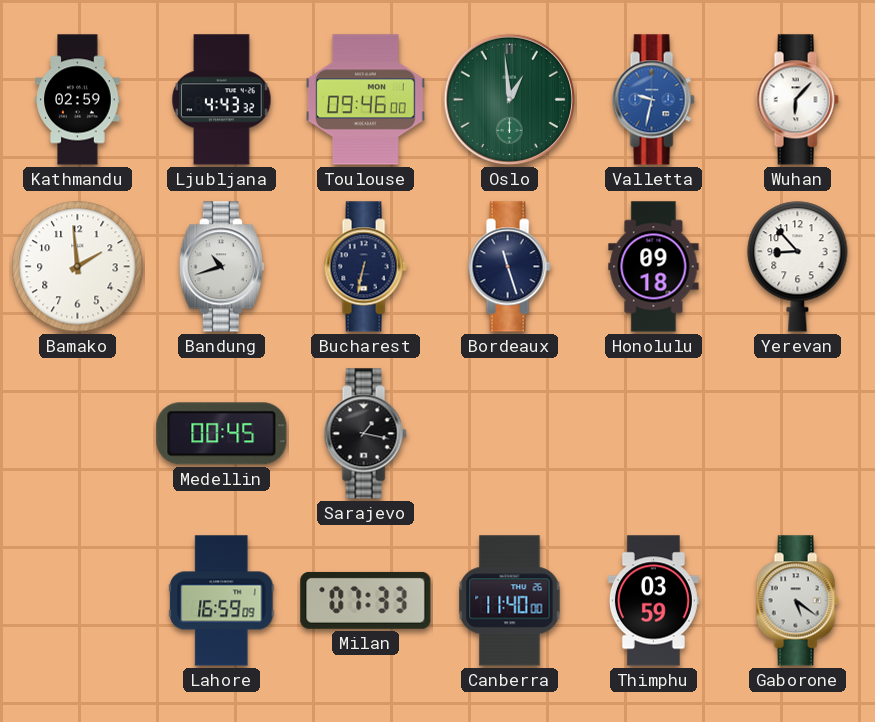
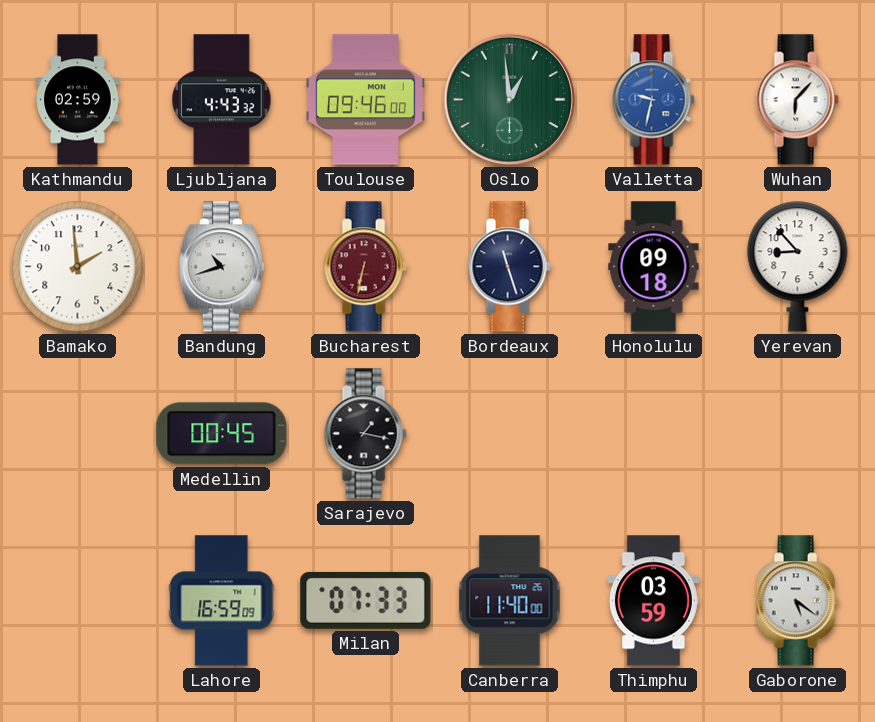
Bucharest dial: navy -> burgundy (365, 267)
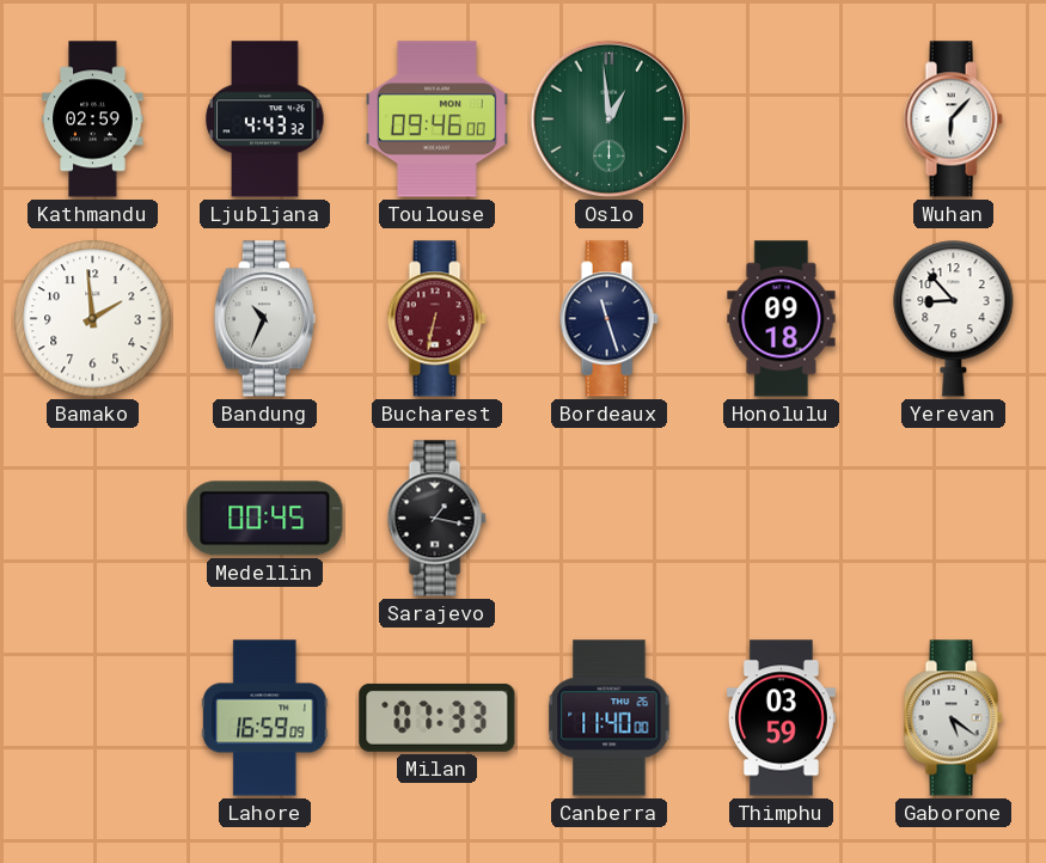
Valletta: 9:32 -> none (653, 100)
Bandung: 10:42 -> 10:34 (264, 319)
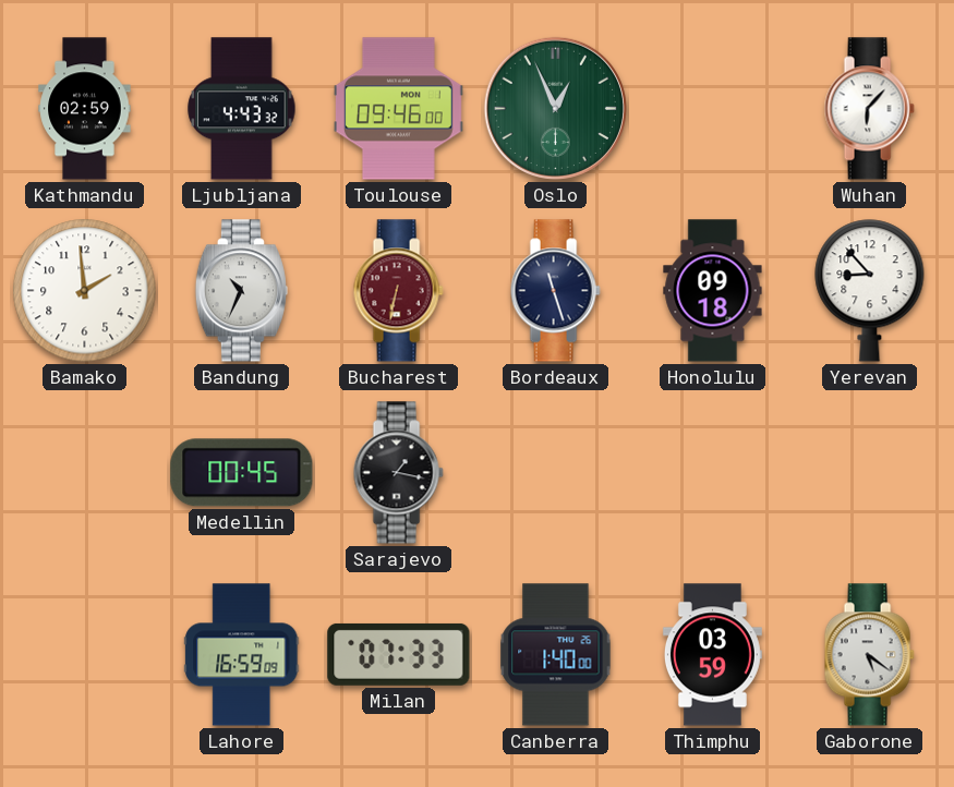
Oslo: 12:59 -> 12:56 (555, 108)
Canberra: 11:40 -> 1:40 (556, 655)
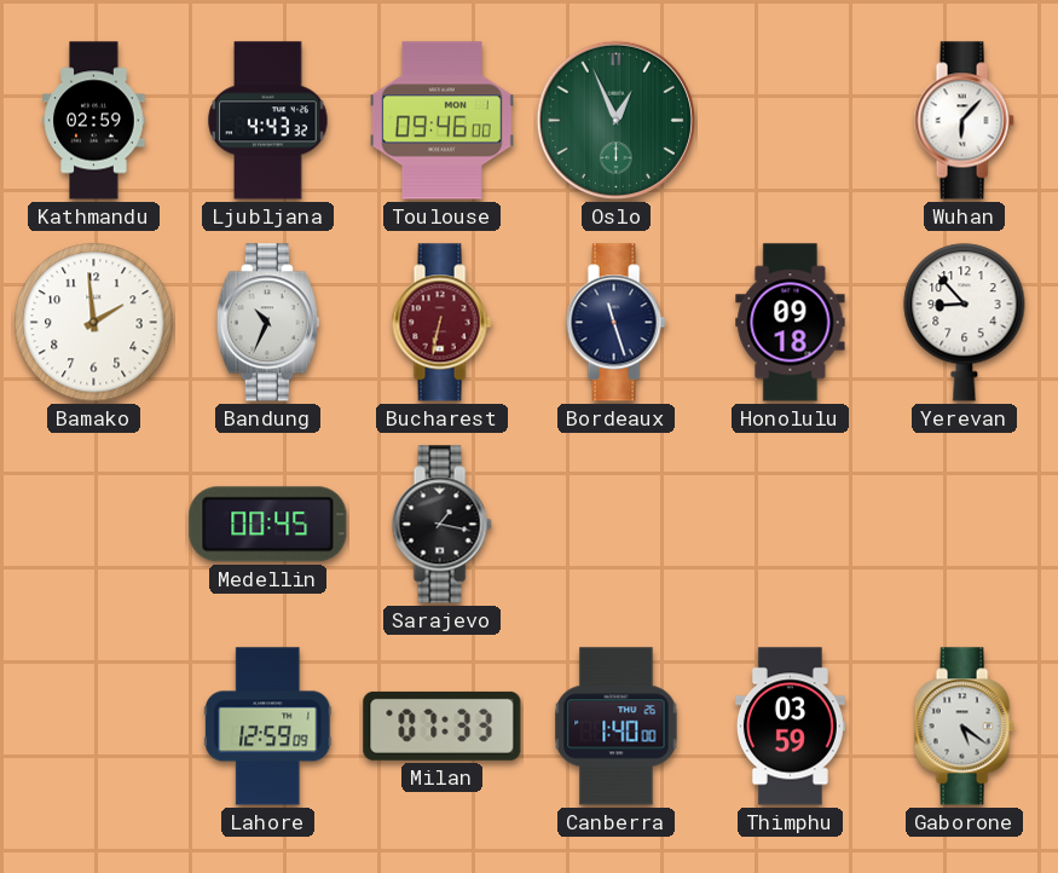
Lahore: 16:59 -> 12:59 (268, 727)
